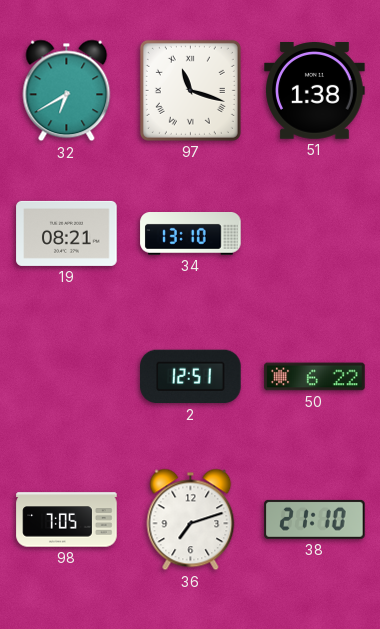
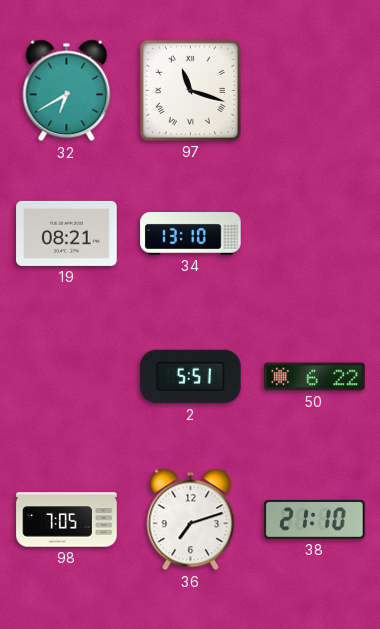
51: 1:38 -> none (315, 91)
2: 12:51 -> 5:51 (191, 377)
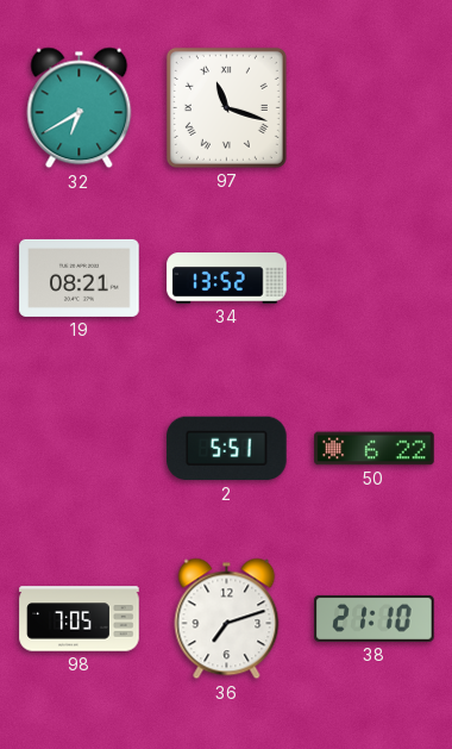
34: 13:10 -> 13:52 (227, 279)
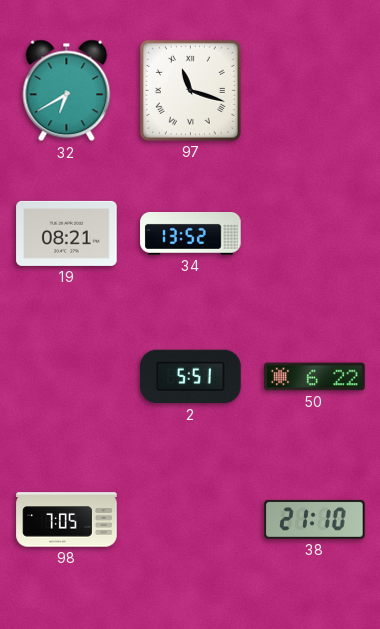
36: 7:12 -> none (227, 619)
